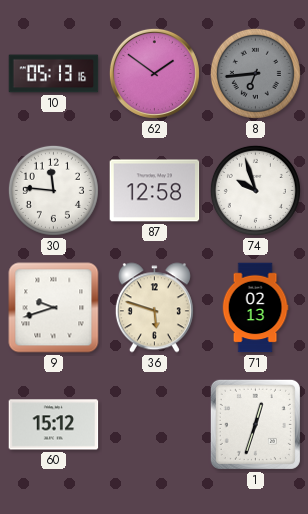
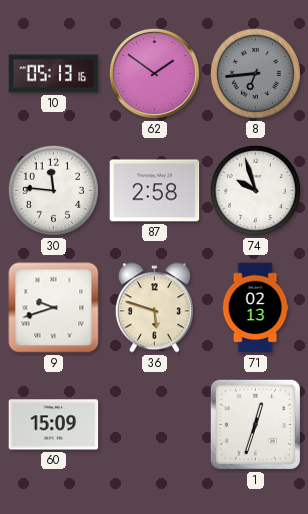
87: 12:58 -> 2:58 (155, 191)
60: 15:12 -> 15:09 (54, 425)
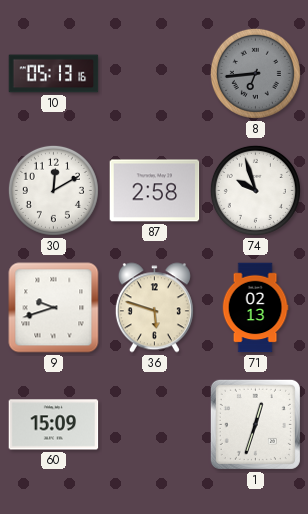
62: 1:51 -> none (154, 73)
30: 11:46 -> 12:10 (53, 190)
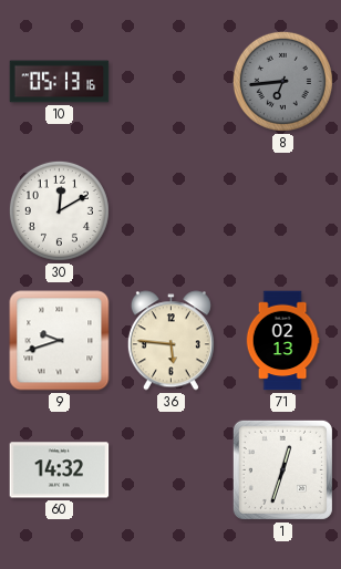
87: 2:58 -> none (155, 191)
74: 9:57 -> none (255, 190)
36: 5:48 -> 5:46 (170, 341)
60: 15:09 -> 14:32 (60, 470)
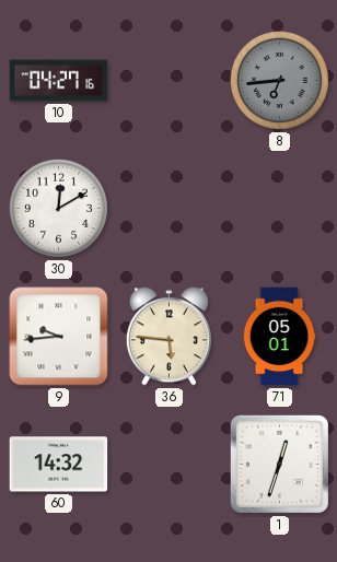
10: 05:13 -> 04:27 (59, 81)
9: 9:42 -> 9:44 (59, 337)
71: 02:13 -> 05:01 (279, 337)
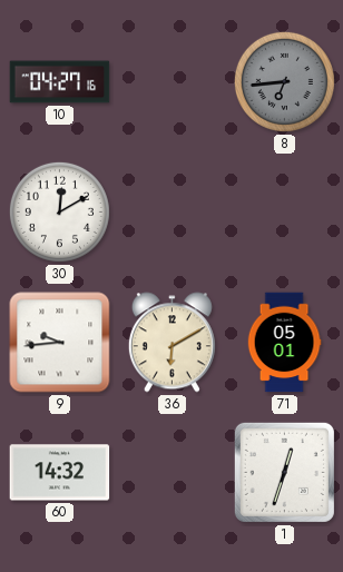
36: 5:46 -> 6:10 (171, 343)
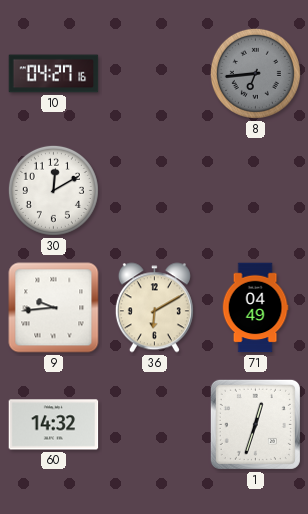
71: 05:01 -> 04:49 (255, 308)
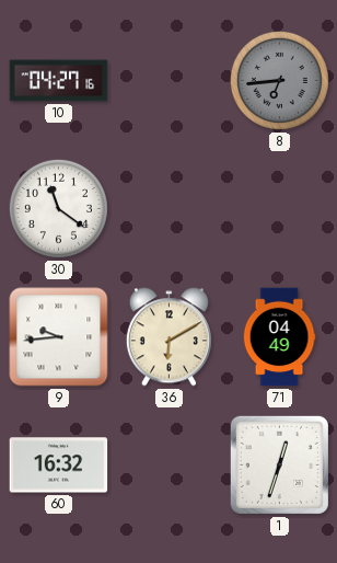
30: 12:10 -> 11:21 (58, 208)
60: 14:32 -> 16:32 (59, 466)
